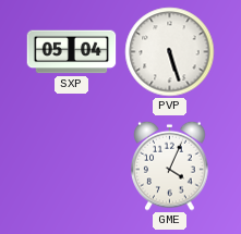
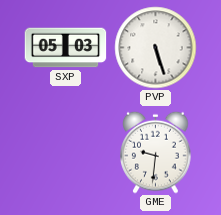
SXP: 05:04 -> 05:03 (66, 48)
GME: 4:04 -> 9:31 (156, 152)
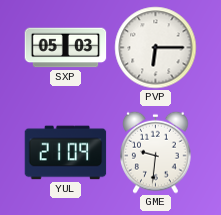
PVP: 5:27 -> 6:15 (156, 48)
YUL: none -> 21:09 (66, 153)
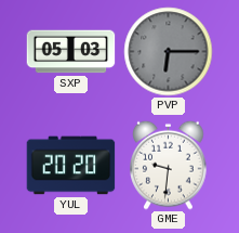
PVP dial: white -> grey (169, 52)
YUL: 21:09 -> 20:20 (71, 166)
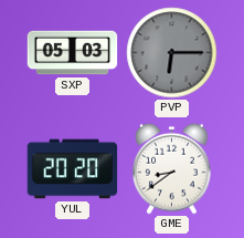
GME: 9:31 -> 8:39 (172, 168)
